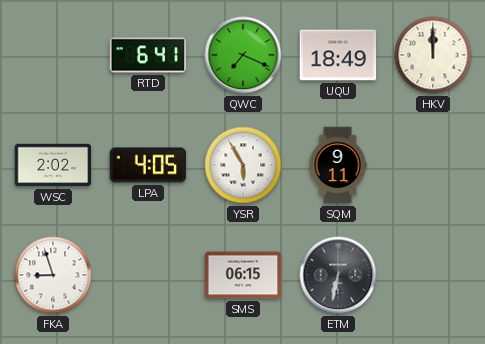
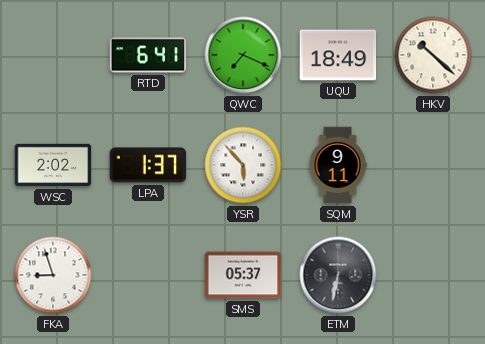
HKV: 12:00 -> 10:22 (433, 55)
LPA: 4:05 -> 1:37 (148, 165)
YSR: 5:55 -> 5:53 (243, 165)
SMS: 06:15 -> 05:37 (243, 275)
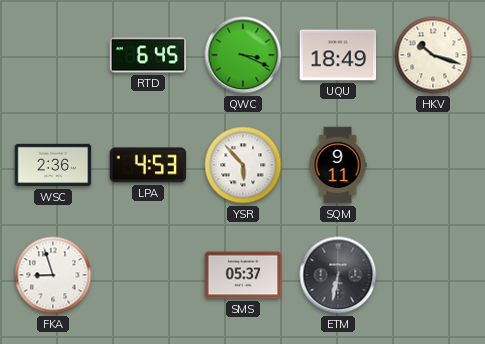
RTD: 6:41 -> 6:45 (148, 55)
QWC: 7:19 -> 3:19 (243, 55)
HKV: 10:22 -> 10:18 (433, 55)
WSC: 2:02 -> 2:36 (53, 165)
LPA: 1:37 -> 4:53 (148, 165)
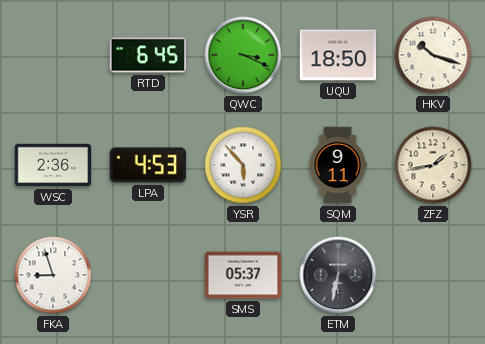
UQU: 18:49 -> 18:50 (338, 55)
ZFZ: none -> 1:43 (433, 165)
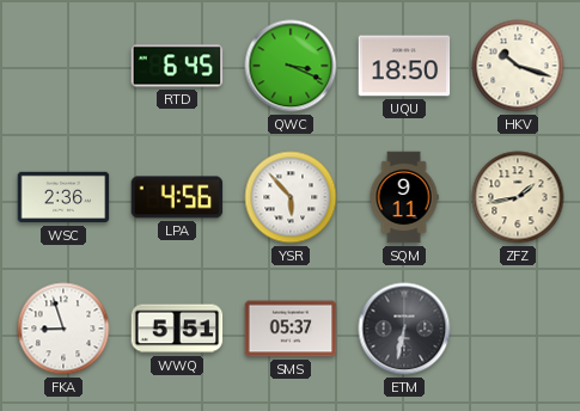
LPA: 4:53 -> 4:56 (177, 197)
WWQ: none -> 5:51 (177, 329)
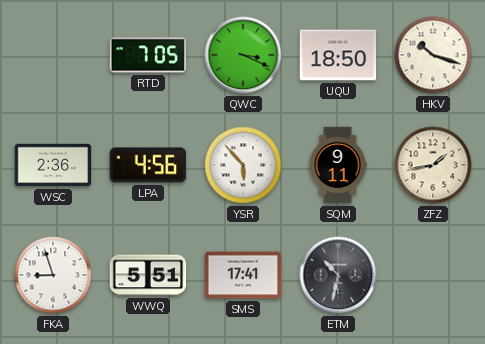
RTD: 6:45 -> 7:05 (148, 55)
SMS: 05:37 -> 17:41 (243, 275)
ETM: 6:32 -> 10:32 (338, 275)
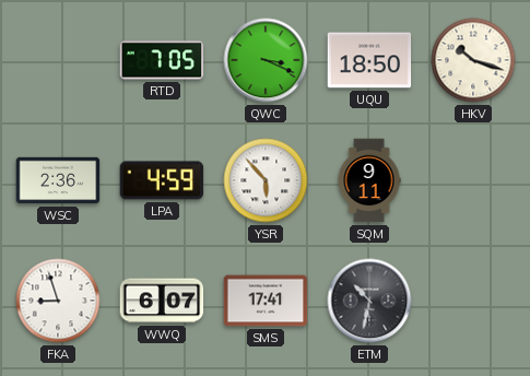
LPA: 4:56 -> 4:59 (162, 180)
ZFZ: 1:43 -> none (433, 165)
WWQ: 5:51 -> 6:07 (162, 301)
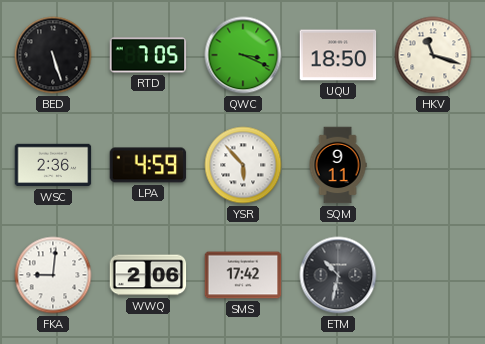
BED: none -> 5:27 (53, 55)
HKV: 10:18 -> 11:18 (433, 55)
FKA: 8:57 -> 9:01 (53, 275)
WWQ: 6:07 -> 2:06 (148, 275)
SMS: 17:41 -> 17:42 (243, 275)
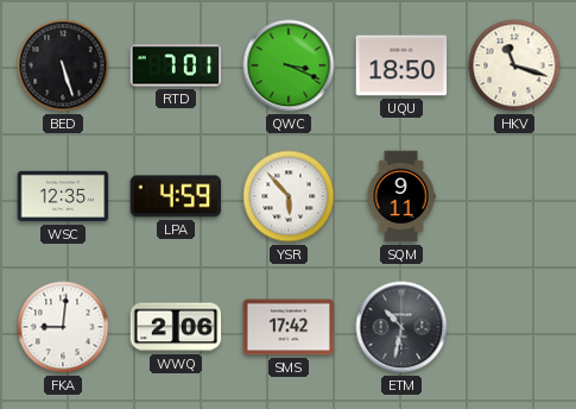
RTD: 7:05 -> 7:01 (176, 65)
WSC: 2:36 -> 12:35 (63, 196)
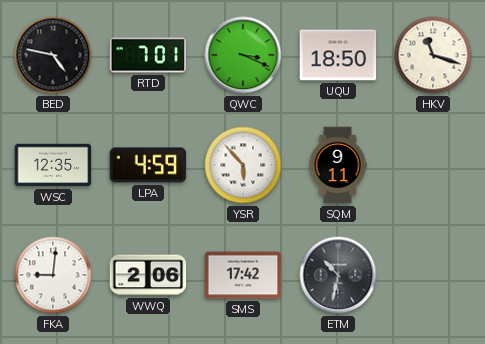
BED: 5:27 -> 4:47 (53, 55)
